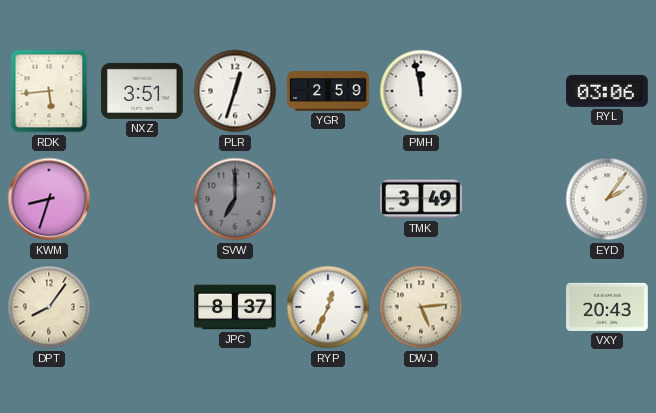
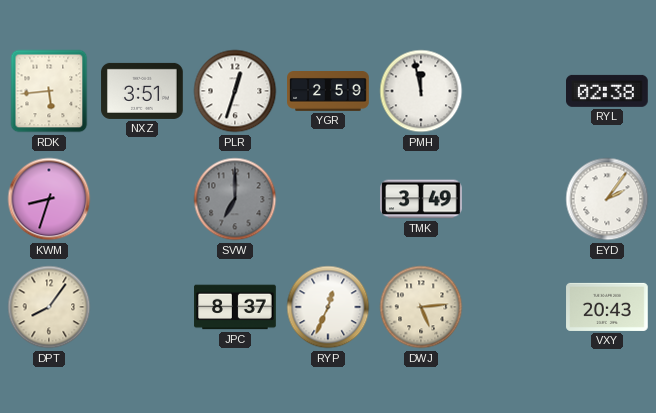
RYL: 03:06 -> 02:38 (608, 91)
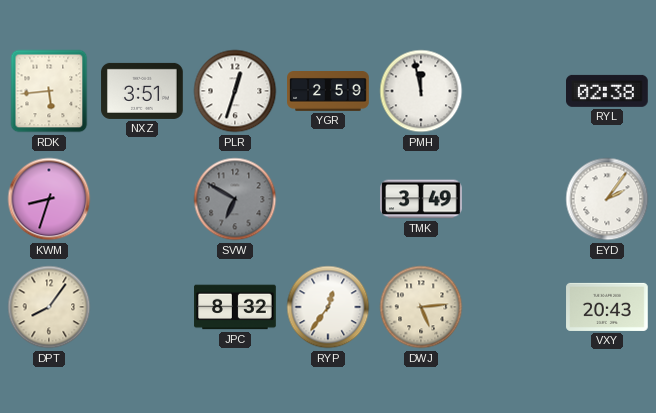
SVW: 7:00 -> 6:50 (235, 199)
JPC: 8:37 -> 8:32 (235, 307)
RYP: 12:34 -> 12:36 (328, 307)
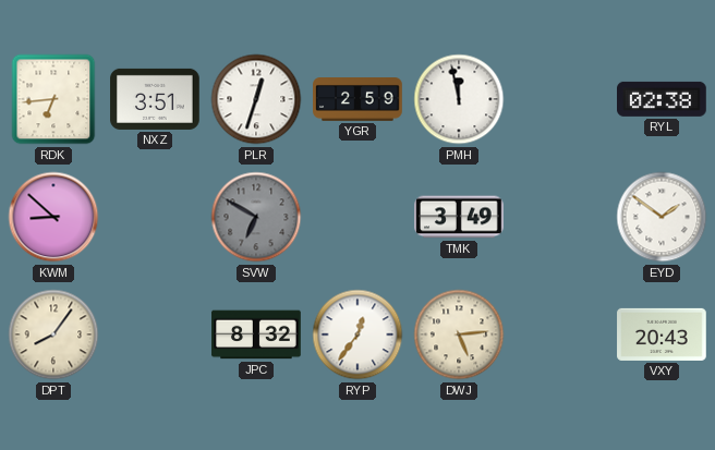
RDK: 5:44 -> 6:44 (53, 99)
KWM: 8:33 -> 8:52 (53, 217)
EYD: 2:06 -> 1:51 (662, 217)
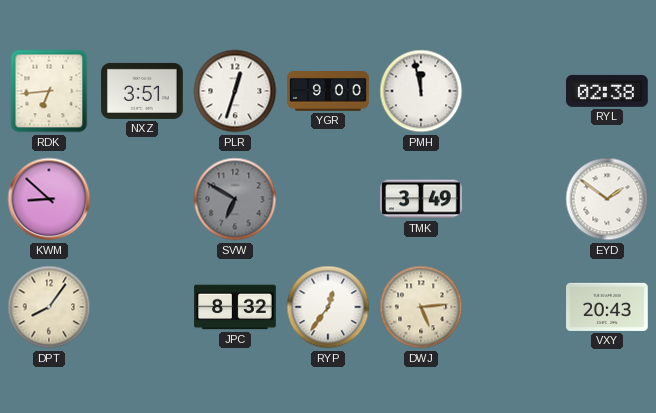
YGR: 2:59 -> 9:00 (328, 92)
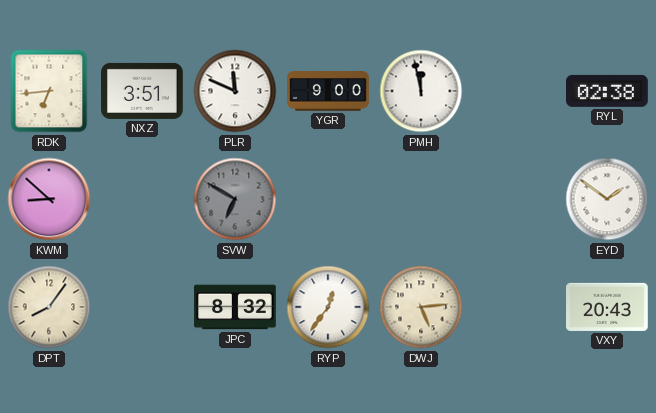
PLR: 12:33 -> 11:49 (235, 91)
TMK: 3:49 -> none (421, 199)
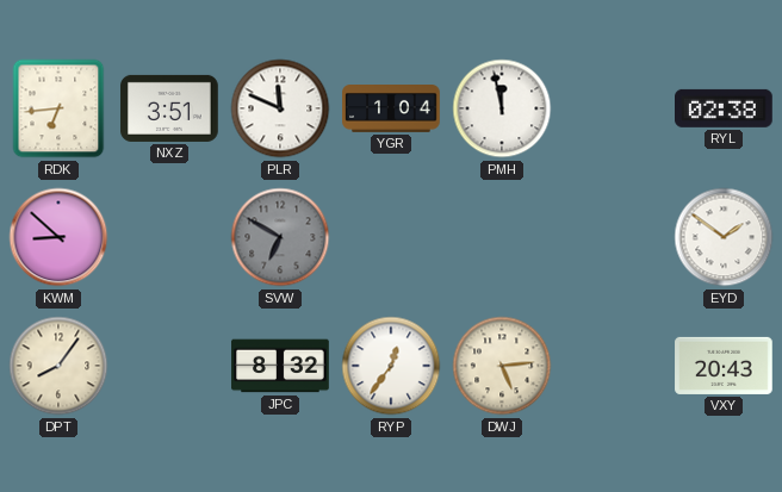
YGR: 9:00 -> 1:04 (391, 110)
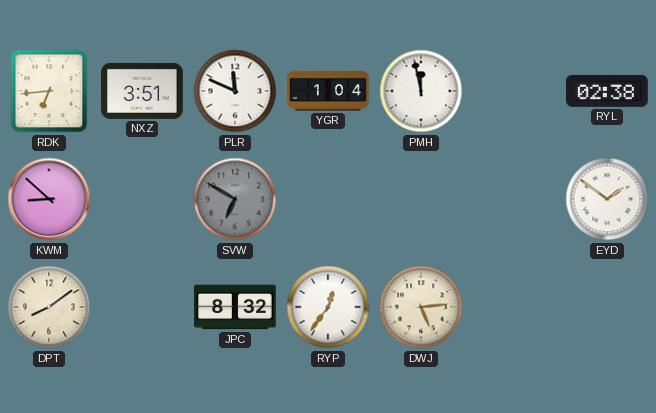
DPT: 8:06 -> 8:09 (49, 307)
VXY: 20:43 -> none (724, 366)
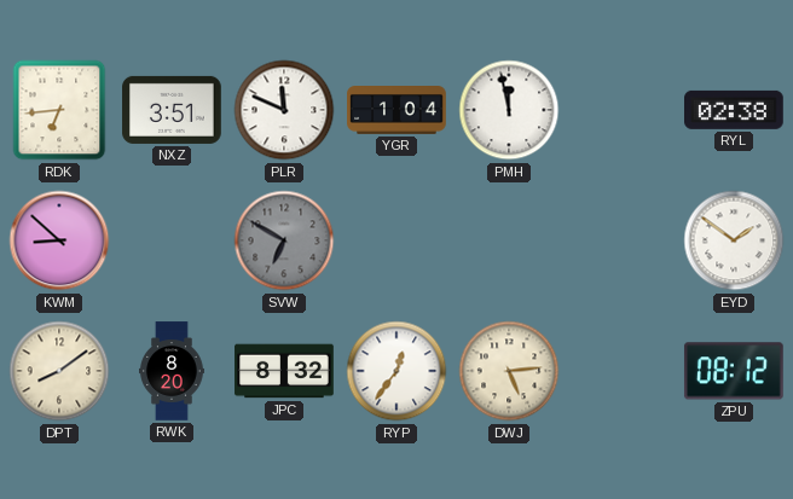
RWK: none -> 8:20 (172, 371)
ZPU: none -> 08:12 (734, 371)
